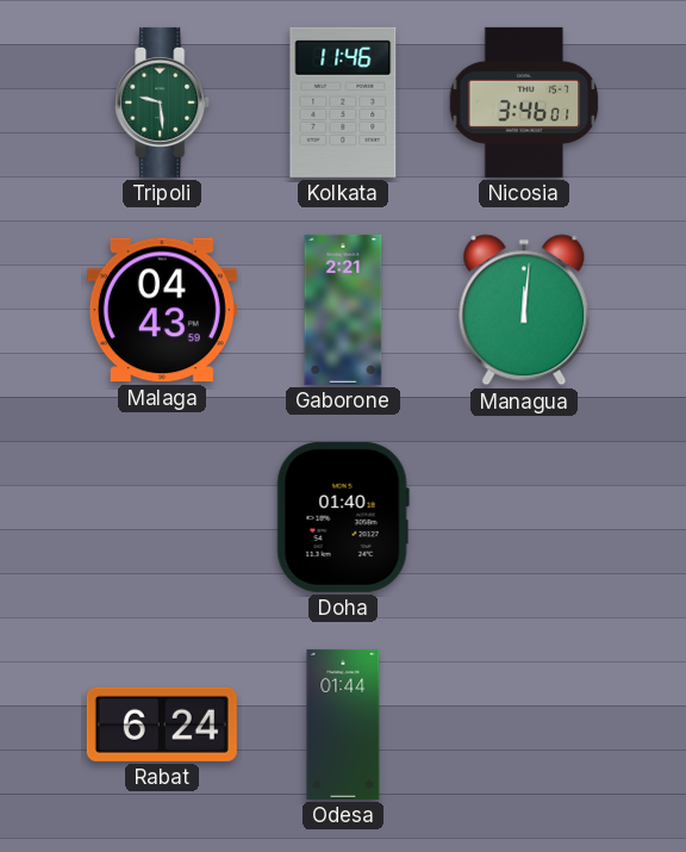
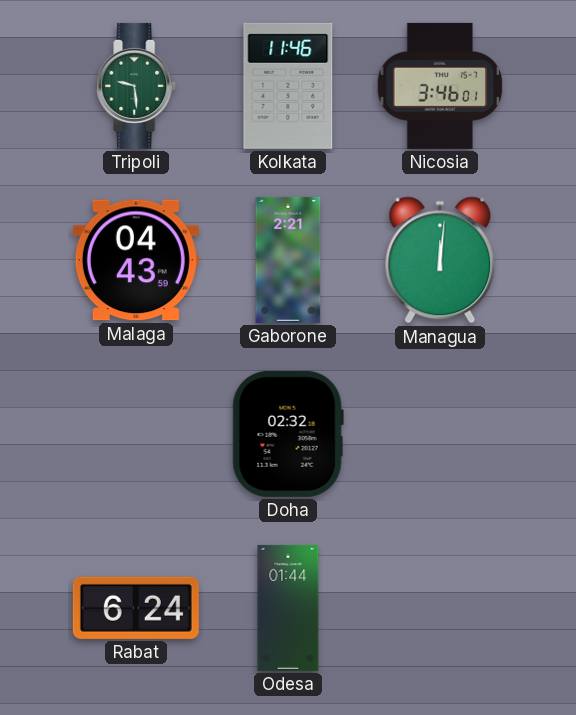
Doha: 01:40 -> 02:32 (288, 434)
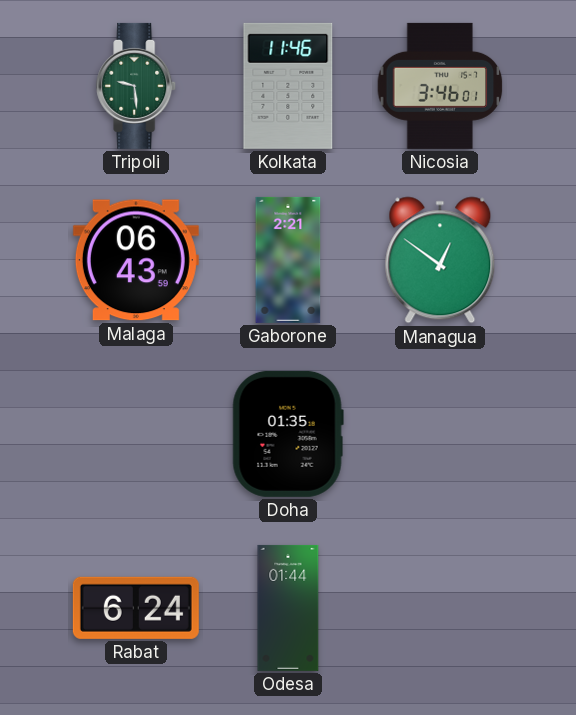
Malaga: 04:43 -> 06:43 (136, 260)
Managua: 12:01 -> 12:51 (440, 260)
Doha: 02:32 -> 01:35 (288, 434)
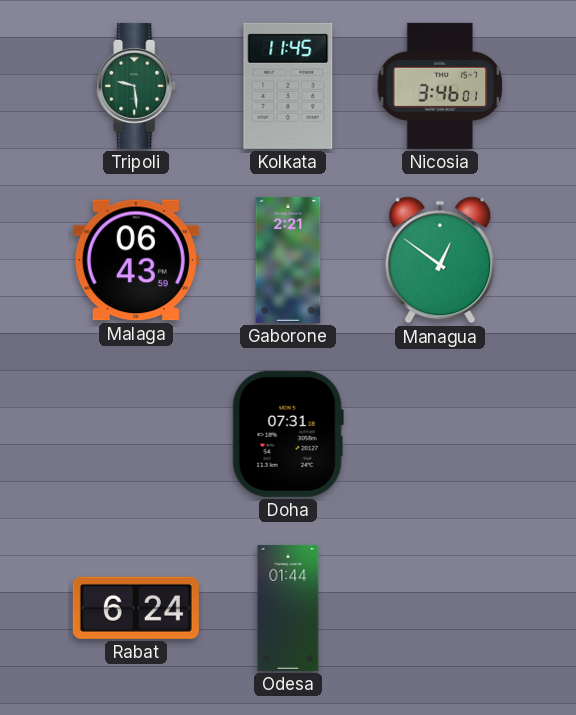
Kolkata: 11:46 -> 11:45 (288, 86)
Doha: 01:35 -> 07:31 (288, 434)
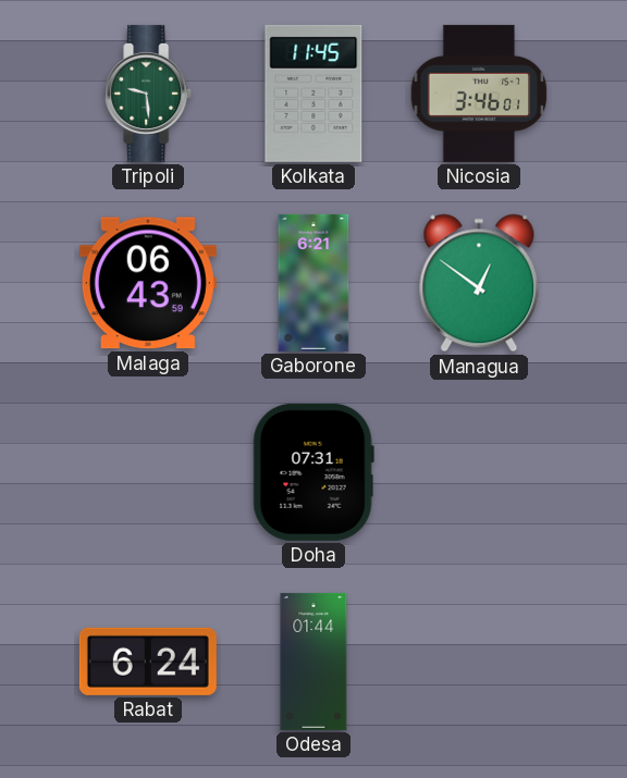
Gaborone: 2:21 -> 6:21 (313, 283)
